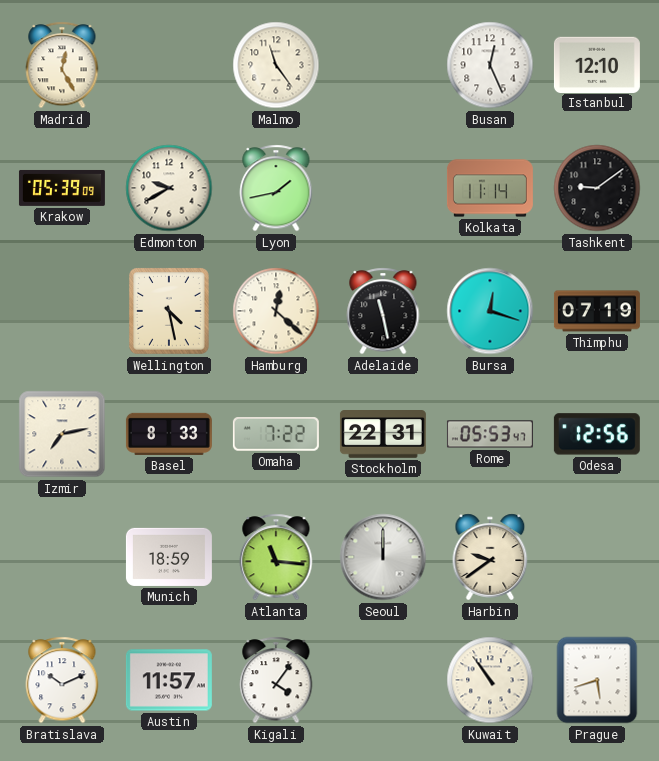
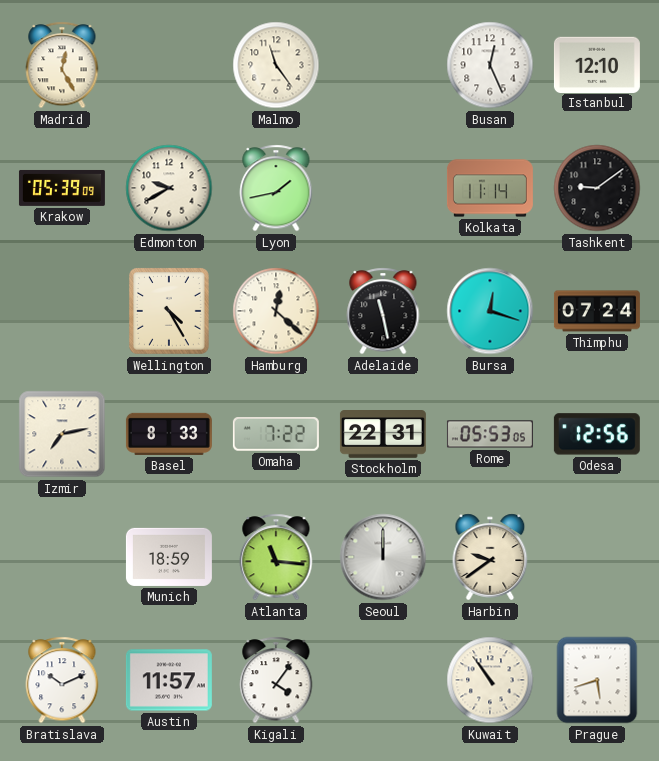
Wellington: 4:28 -> 4:25 (170, 312)
Thimphu: 07:19 -> 07:24 (597, 311)
Rome: 05:53:47 -> 05:53:05 (490, 434)
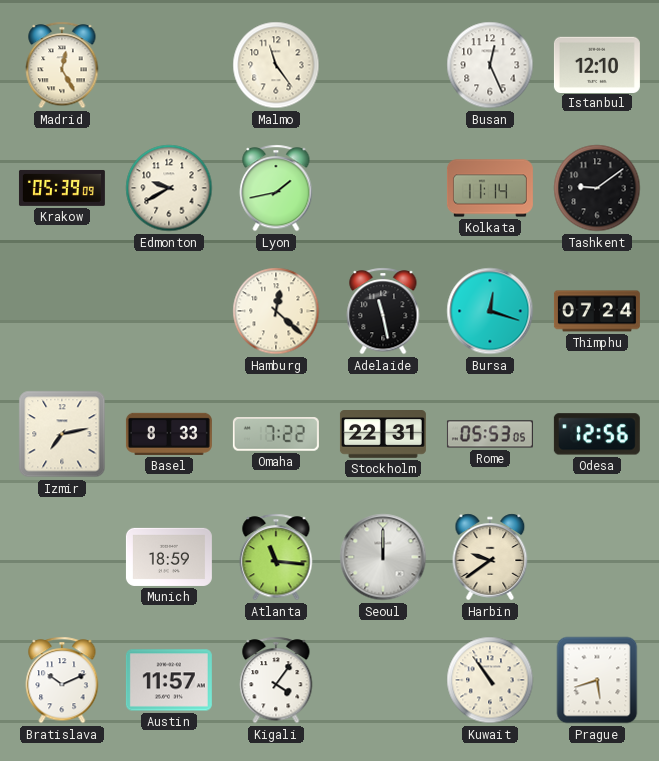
Wellington: 4:25 -> none (170, 312)
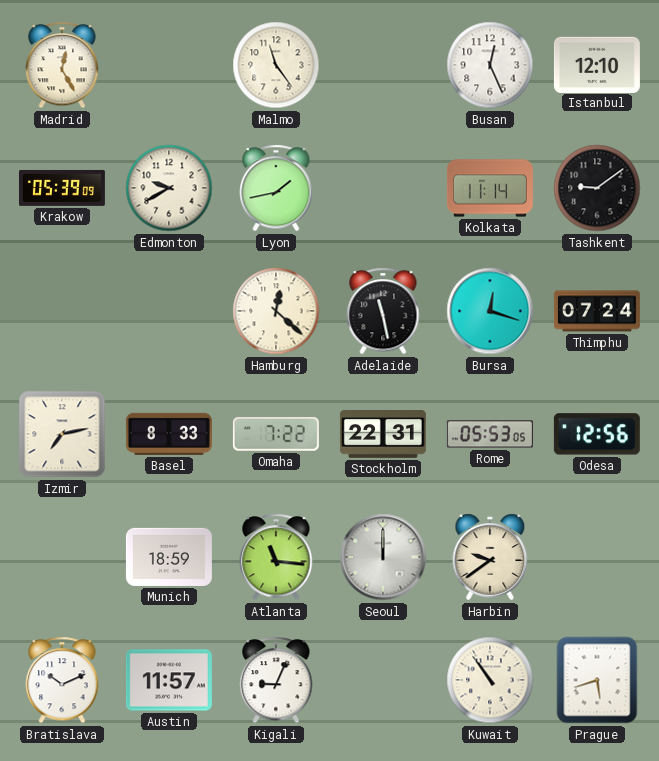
Kigali: 4:06 -> 9:04 (276, 680)
